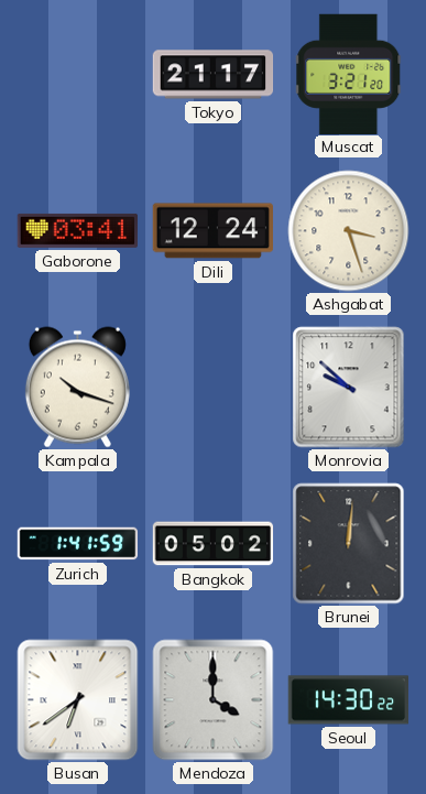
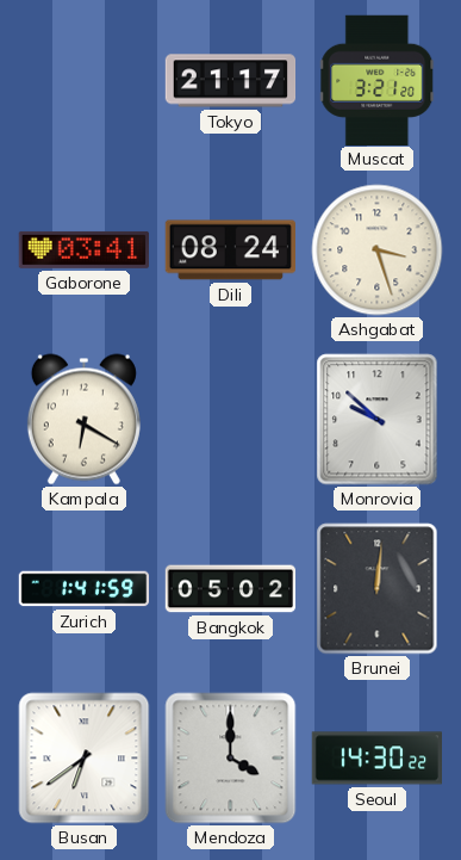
Dili: 12:24 -> 08:24 (230, 250)
Kampala: 10:18 -> 6:20 (83, 420)
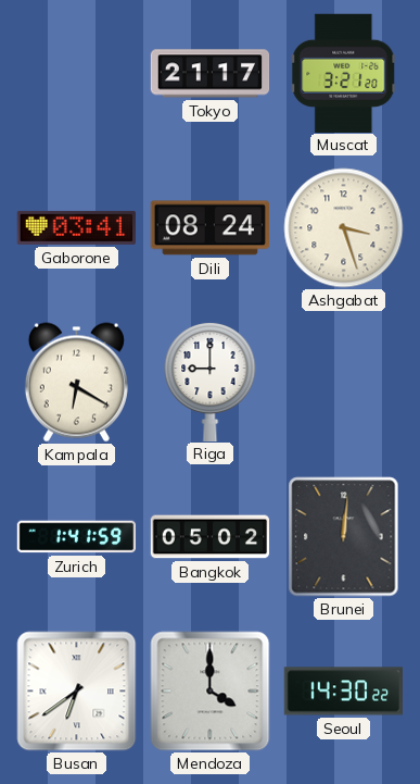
Riga: none -> 9:00 (211, 381)
Monrovia: 9:52 -> none (378, 420)
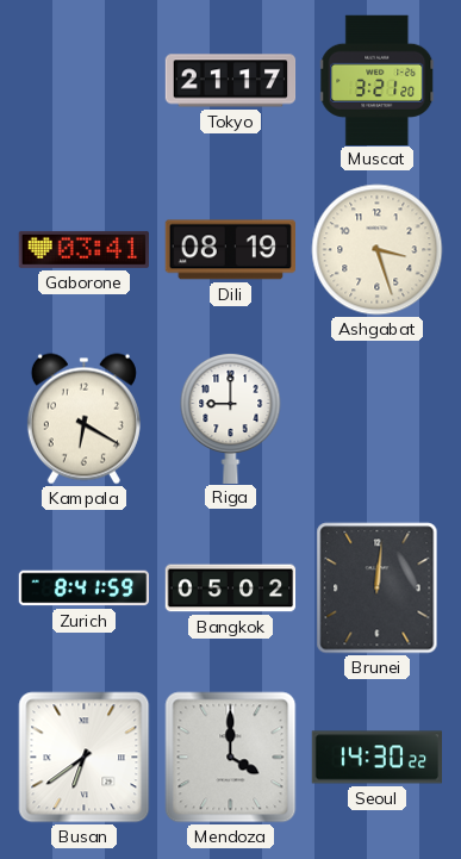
Dili: 08:24 -> 08:19 (230, 250)
Zurich: 1:41 -> 8:41 (85, 589)
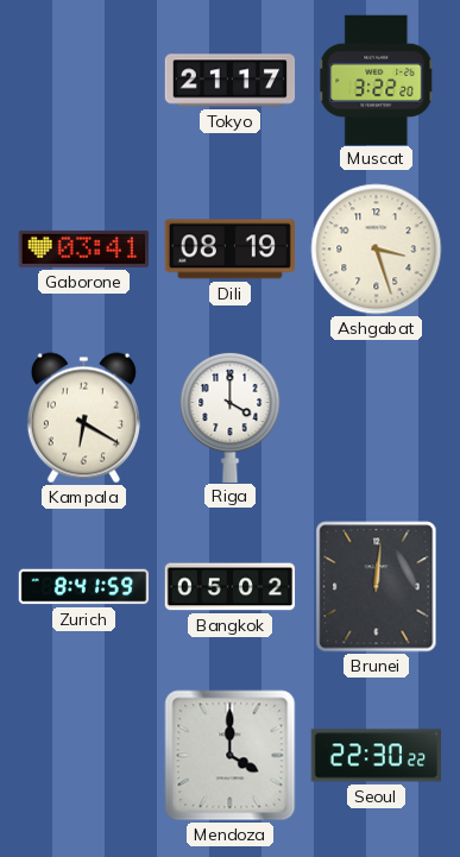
Muscat: 3:21 -> 3:22 (377, 80)
Riga: 9:00 -> 4:00 (231, 416)
Busan: 6:39 -> none (85, 758)
Seoul: 14:30 -> 22:30 (377, 756)
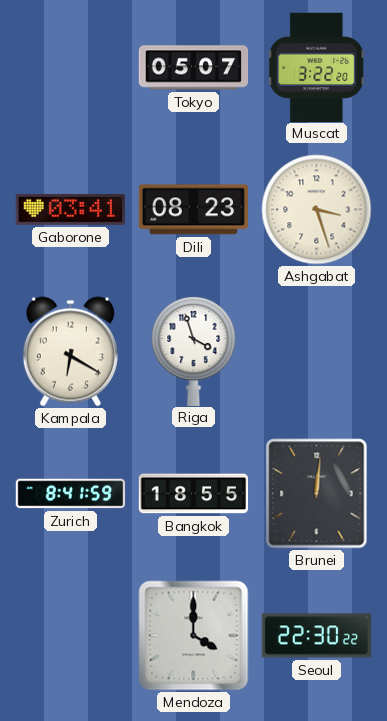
Tokyo: 21:17 -> 05:07 (194, 68)
Dili: 08:19 -> 08:23 (193, 210)
Riga: 4:00 -> 3:57 (194, 350)
Bangkok: 05:02 -> 18:55 (194, 494)
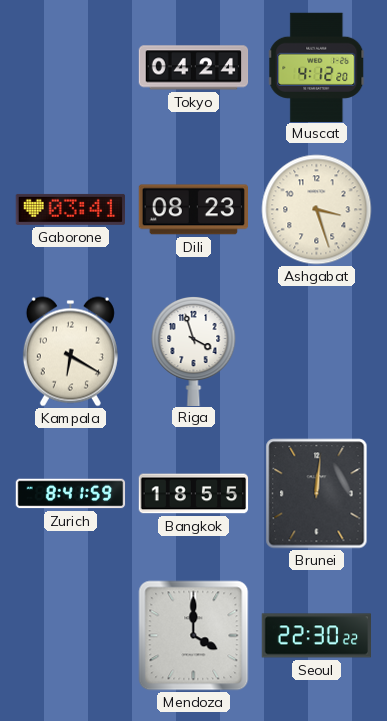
Tokyo: 05:07 -> 04:24 (194, 68)
Muscat: 3:22 -> 4:12 (317, 67)
